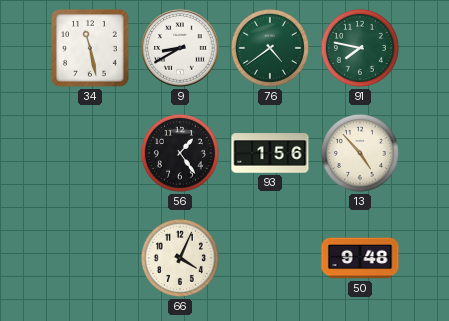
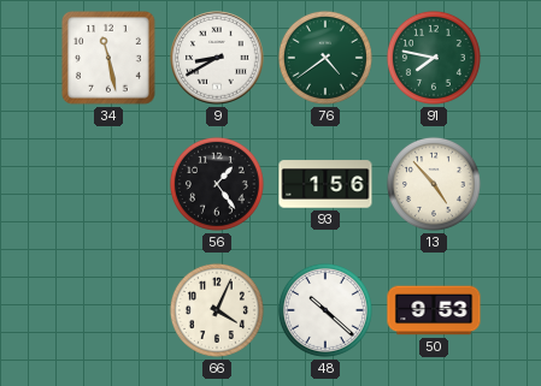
48: none -> 10:22 (325, 310)
50: 9:48 -> 9:53 (434, 310)
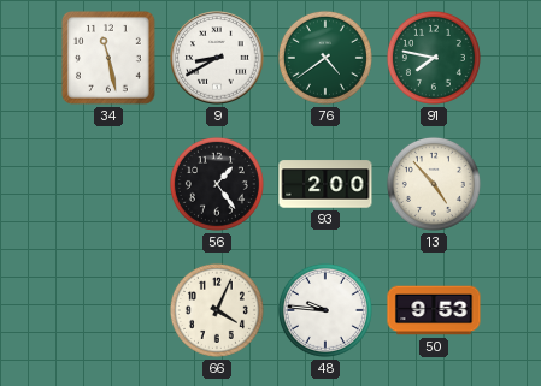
93: 1:56 -> 2:00 (325, 184)
48: 10:22 -> 9:46 (325, 310)
